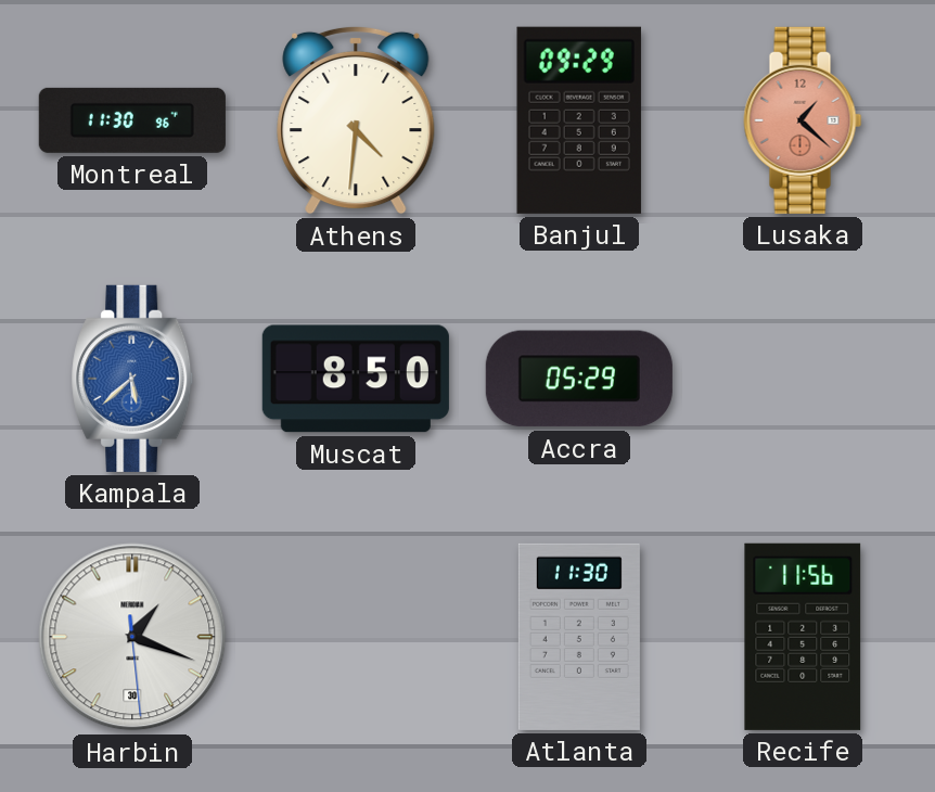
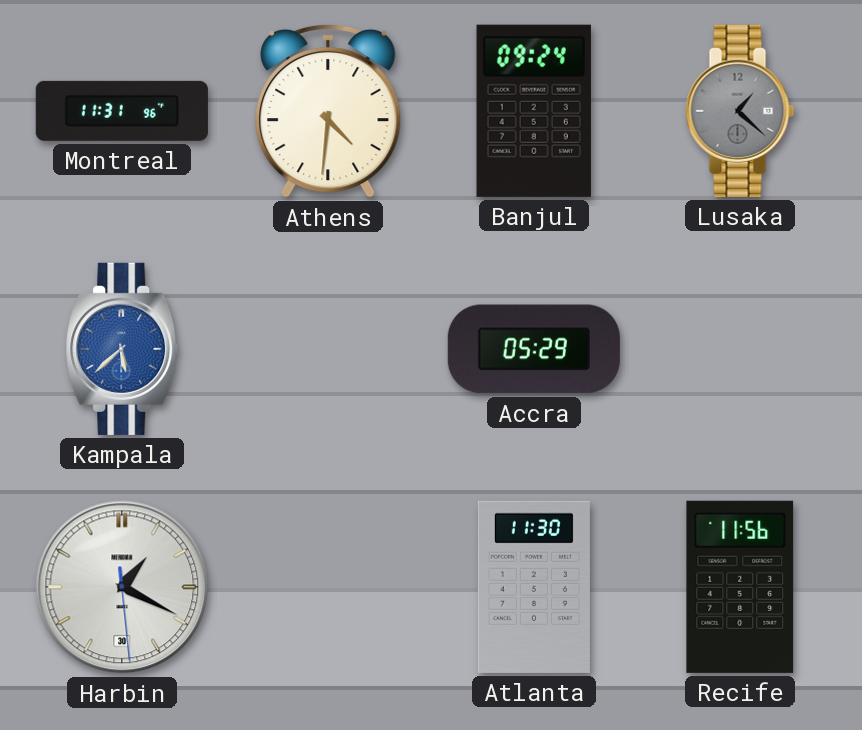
Montreal: 11:30 -> 11:31 (122, 111)
Banjul: 09:29 -> 09:24 (534, 111)
Lusaka dial: salmon -> grey (740, 111)
Muscat: 8:50 -> none (356, 379)
Harbin: 1:18 -> 1:19 (122, 587)
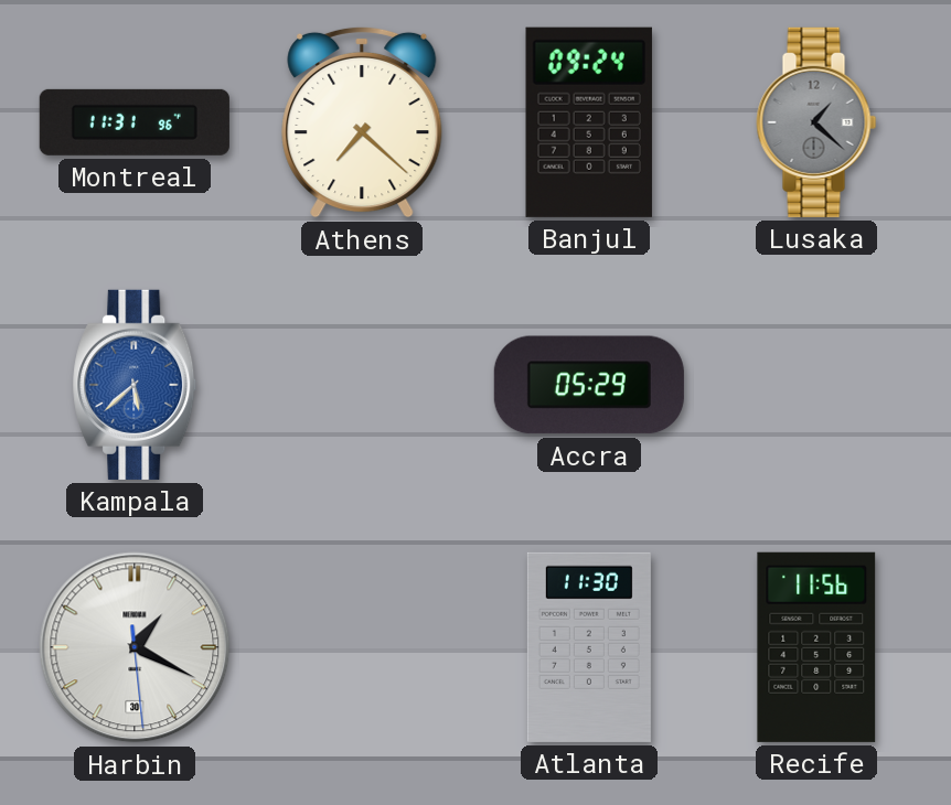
Athens: 4:31 -> 7:22 (362, 122)
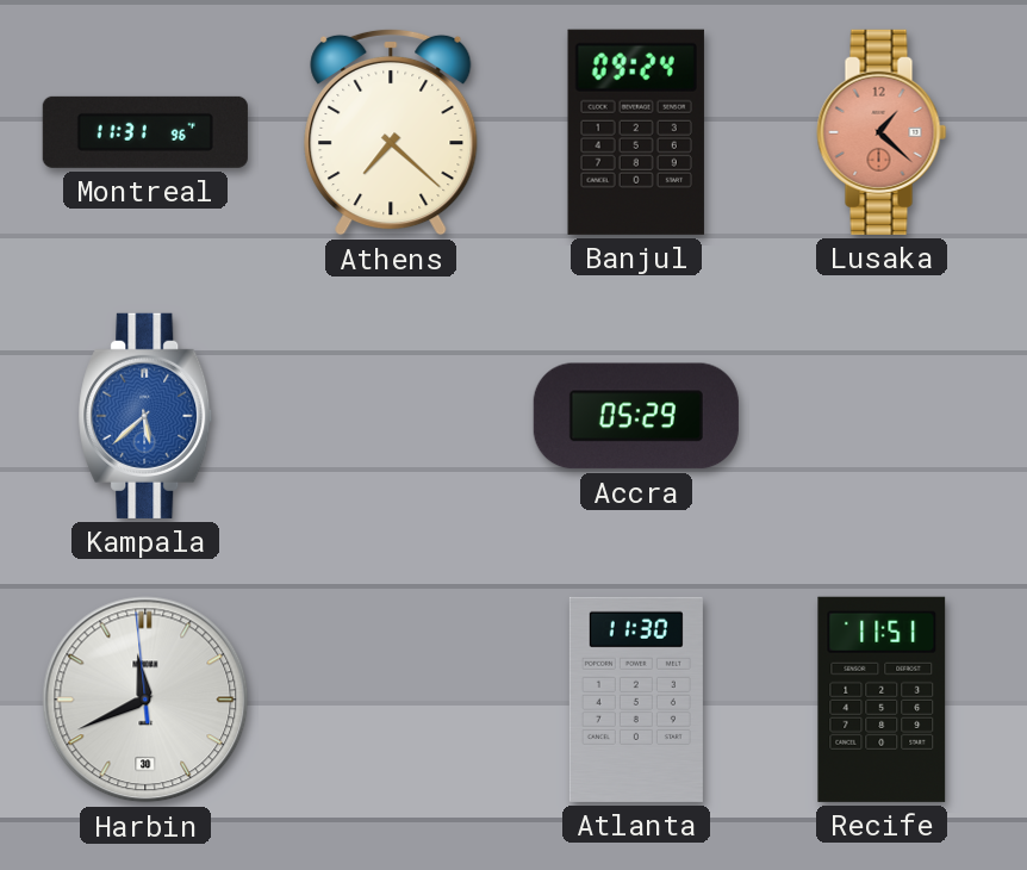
Lusaka dial: grey -> salmon (882, 132)
Harbin: 1:19 -> 11:40 (145, 700)
Recife: 11:56 -> 11:51 (882, 700)
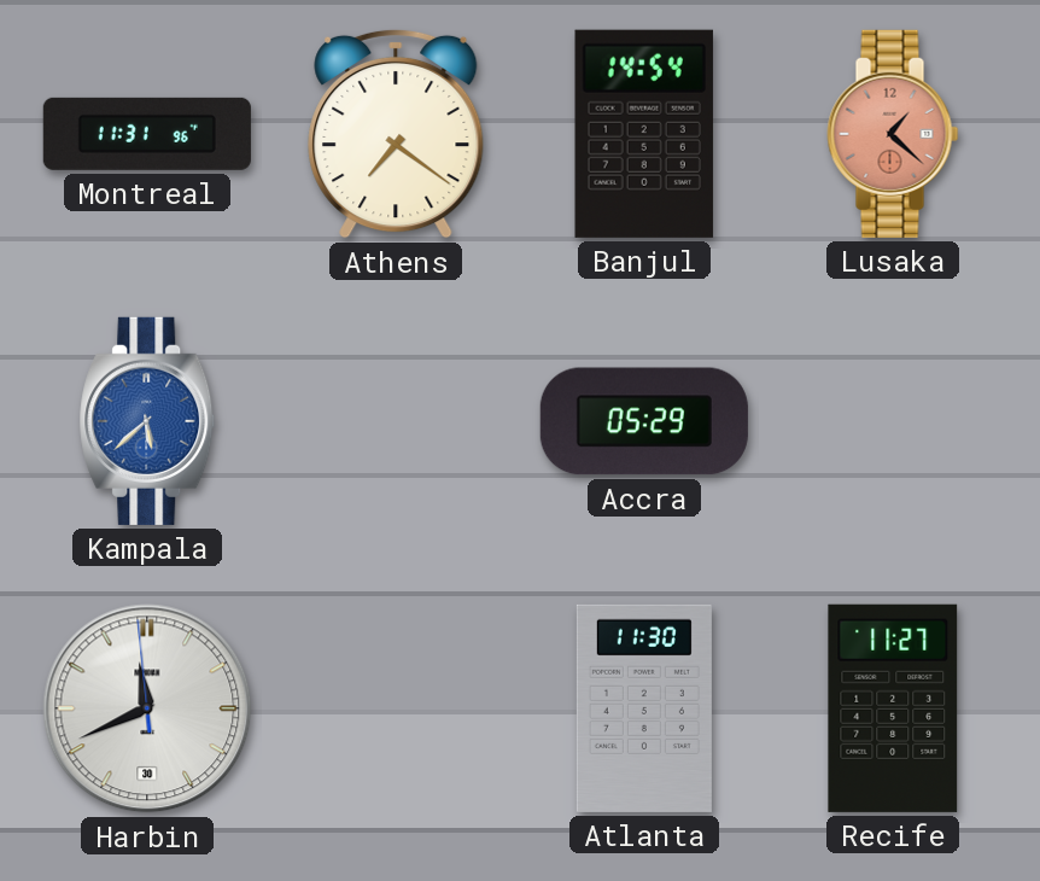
Athens: 7:22 -> 7:21 (396, 134)
Banjul: 09:24 -> 14:54 (644, 134)
Recife: 11:51 -> 11:27 (893, 708)
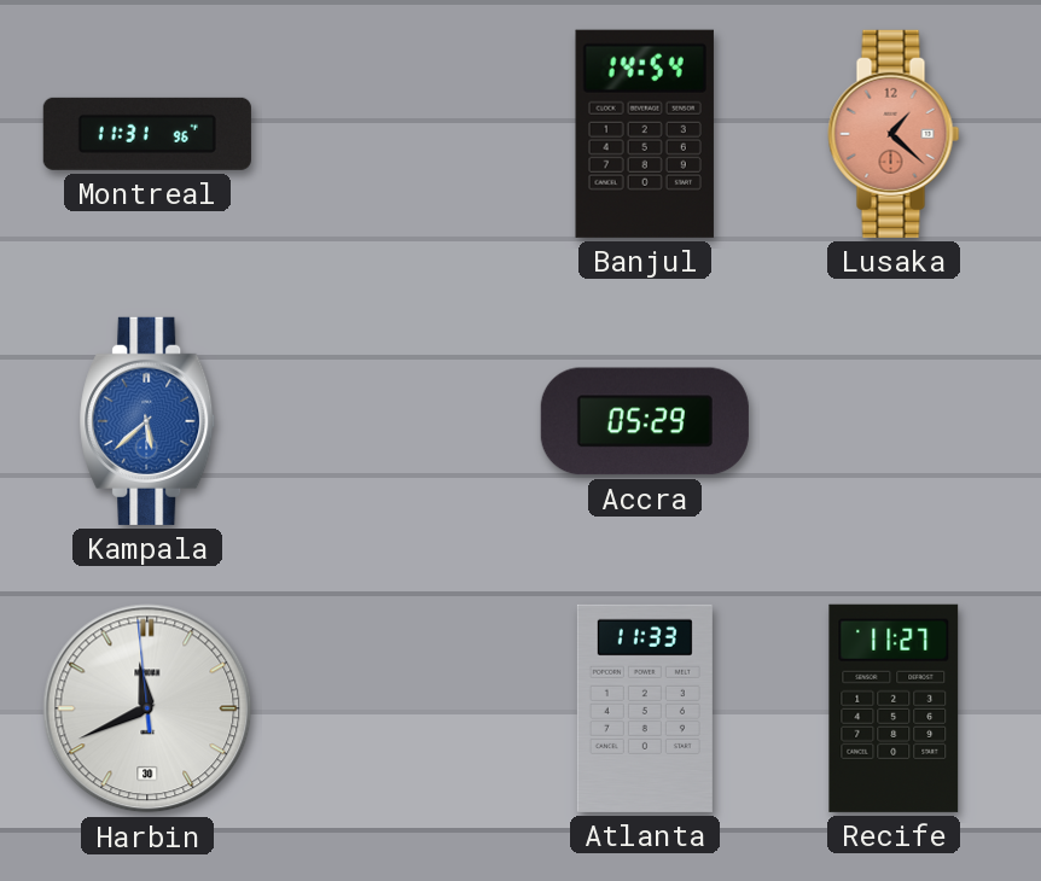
Athens: 7:21 -> none (396, 134)
Atlanta: 11:30 -> 11:33 (645, 708)
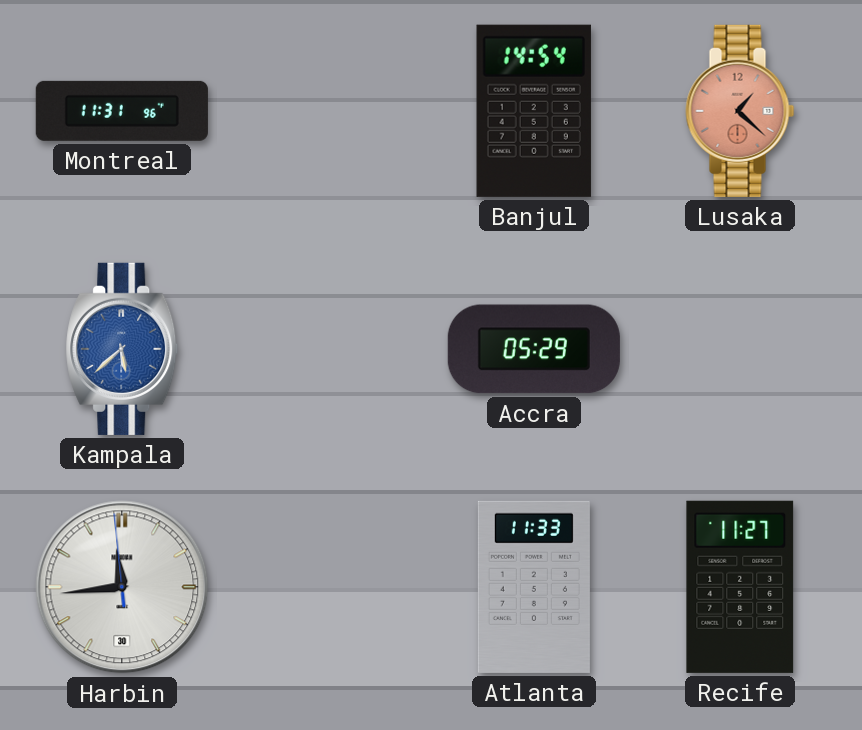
Harbin: 11:40 -> 11:43 (122, 587)
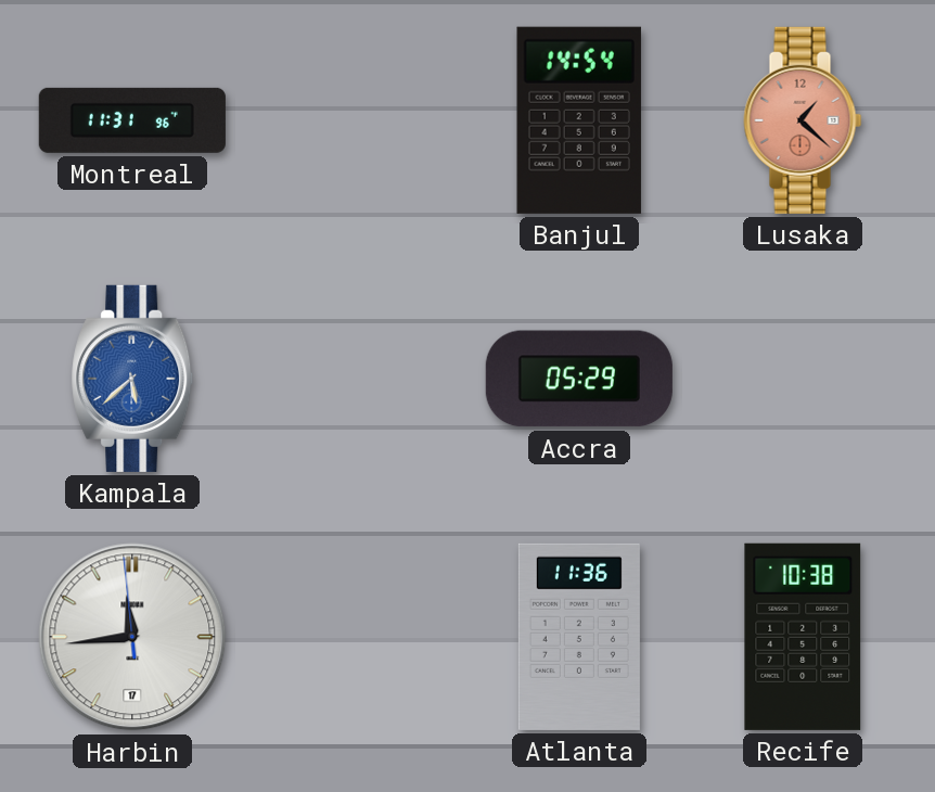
Harbin date: 30 -> 17 (132, 637)
Atlanta: 11:33 -> 11:36 (579, 637)
Recife: 11:27 -> 10:38 (803, 637)
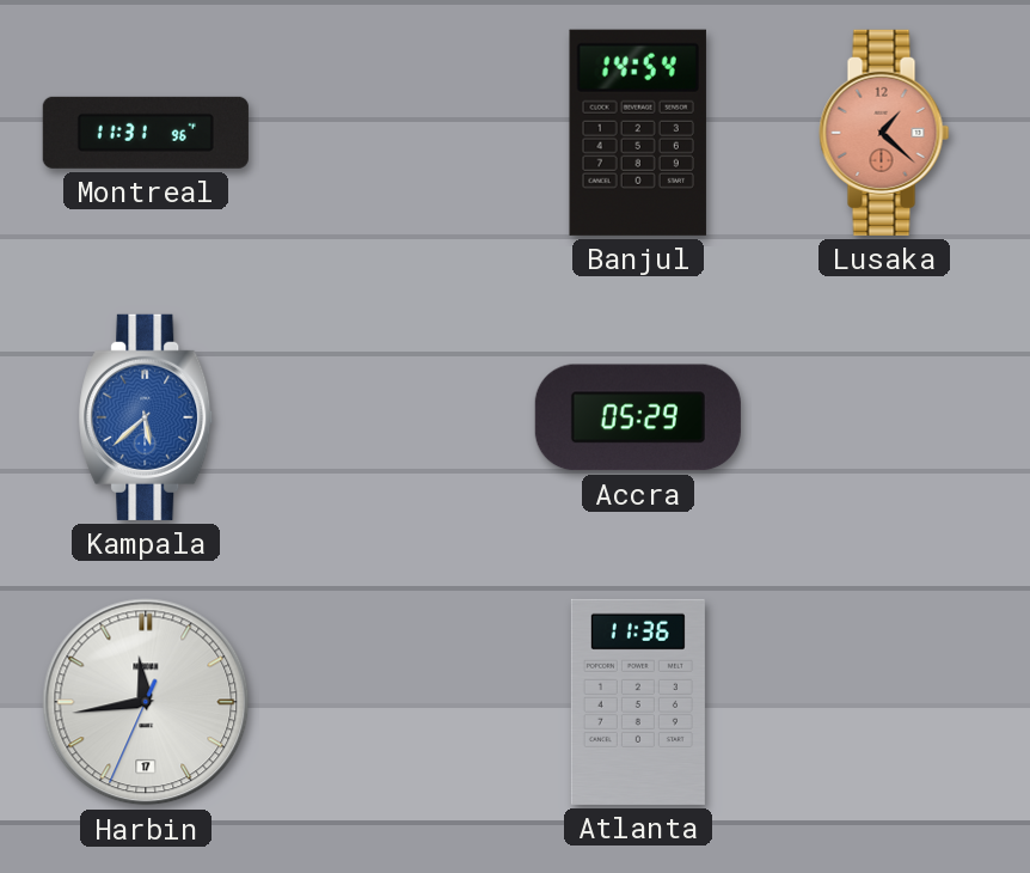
Harbin: 11:43:59 -> 11:43:34 (146, 702)
Recife: 10:38 -> none (803, 637)
